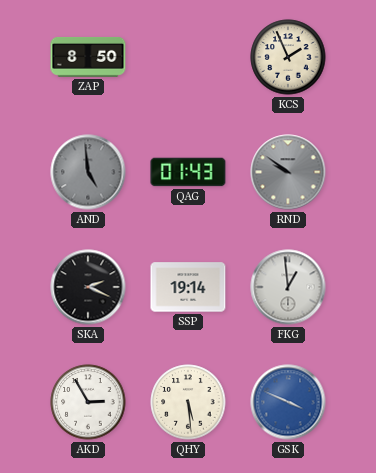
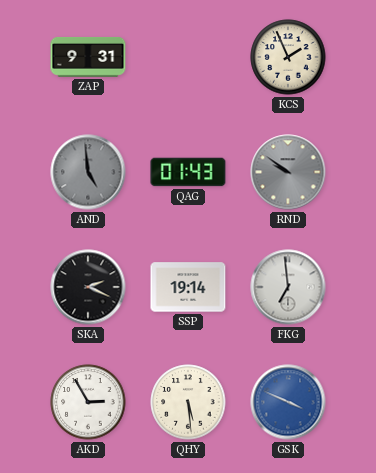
ZAP: 8:50 -> 9:31 (88, 57)
FKG: 12:59 -> 6:59 (288, 287)
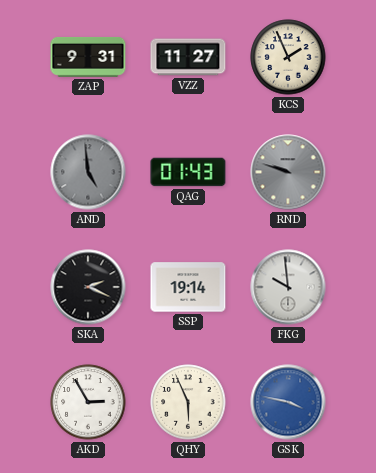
VZZ: none -> 11:27 (188, 57)
RND: 9:51 -> 9:48 (288, 172)
FKG: 6:59 -> 9:59 (288, 287)
QHY: 5:29 -> 5:56 (188, 402)
GSK: 3:49 -> 3:47 (288, 402)
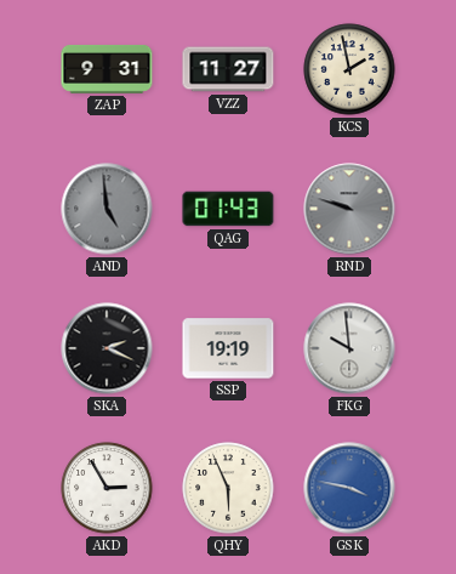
KCS: 1:56 -> 1:58 (349, 69)
SSP: 19:14 -> 19:19 (228, 348)
